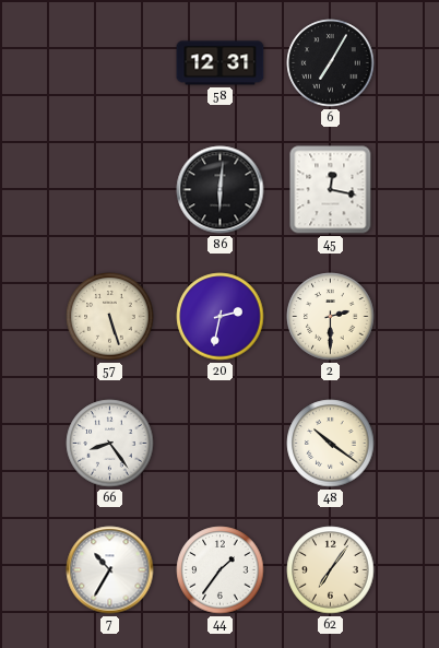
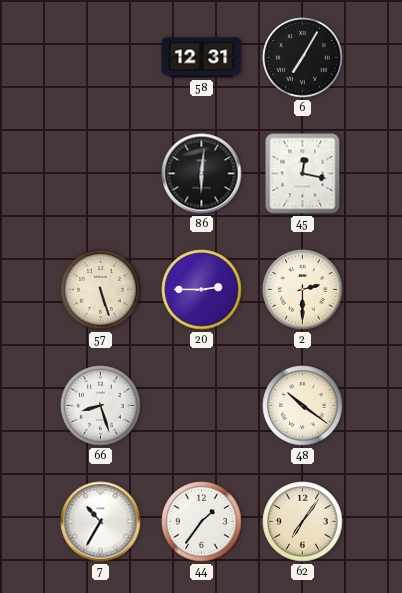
20: 2:32 -> 2:45 (202, 290)
66: 8:24 -> 8:27 (101, 406)
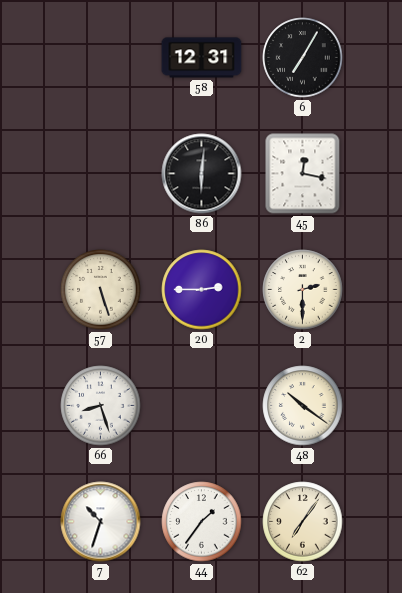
7: 10:35 -> 10:33 (101, 522)
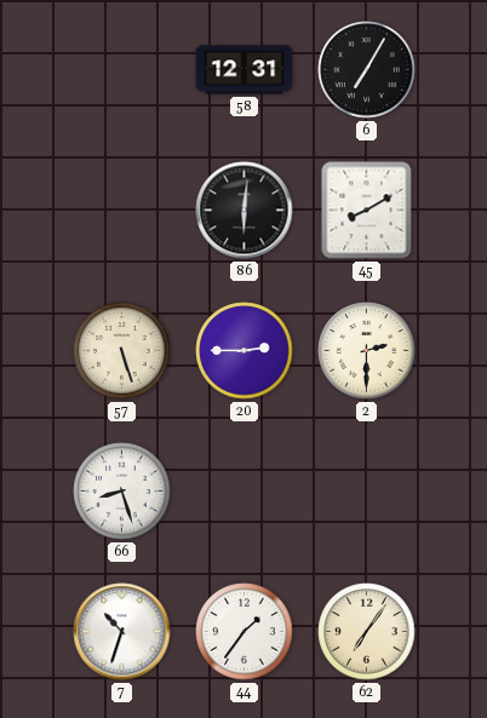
45: 12:17 -> 8:10 (367, 211)
48: 10:21 -> none (303, 406)
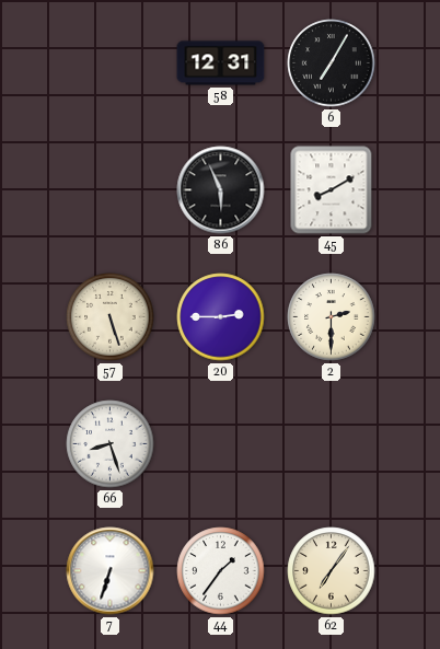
86: 6:01 -> 5:56 (221, 190)
7: 10:33 -> 6:33 (111, 571)
